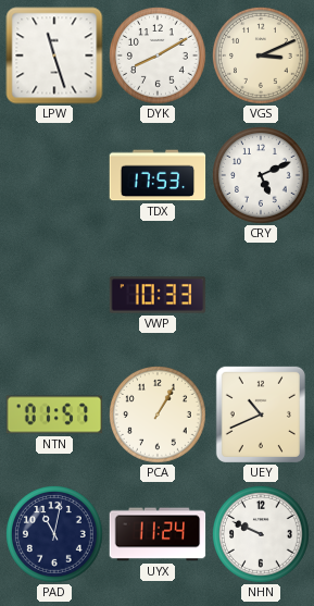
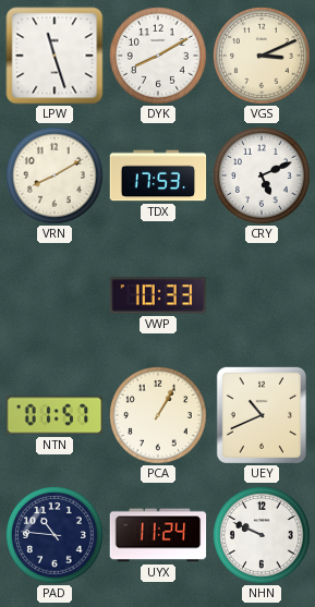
VRN: none -> 8:10 (56, 177)
PAD: 11:02 -> 10:46 (56, 536)
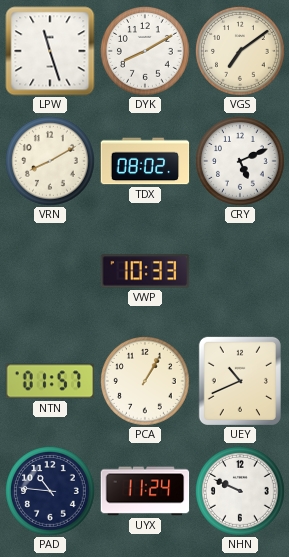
VGS: 3:11 -> 7:09 (241, 52)
TDX: 17:53 -> 08:02 (145, 161)
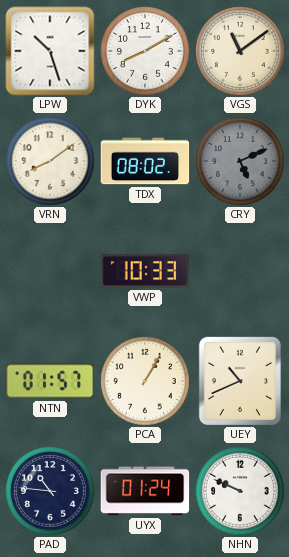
LPW: 11:27 -> 10:27 (50, 51)
VGS: 7:09 -> 11:09 (241, 52)
VRN: 8:10 -> 8:09 (51, 162)
CRY dial: white -> grey (241, 162)
UYX: 11:24 -> 01:24 (145, 491)
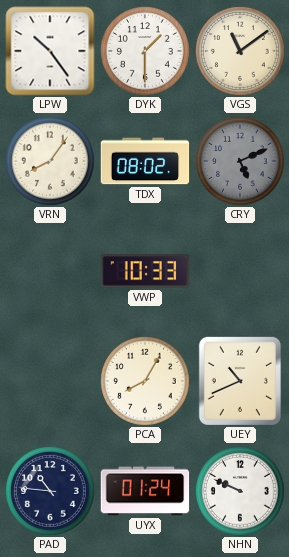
LPW: 10:27 -> 10:24 (50, 51)
DYK: 8:10 -> 1:30 (146, 52)
VRN: 8:09 -> 8:06 (51, 162)
NTN: 01:57 -> none (50, 381)
PCA: 1:05 -> 8:05 (146, 382)
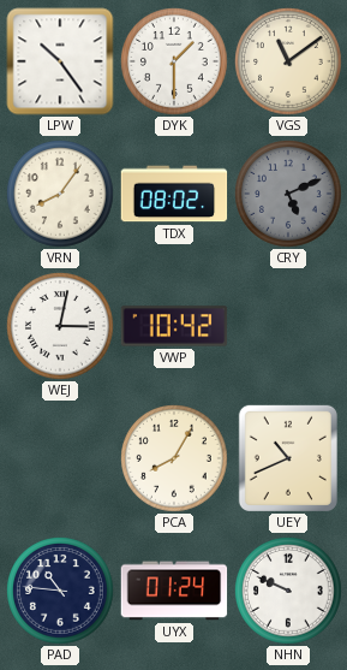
WEJ: none -> 3:02 (61, 327)
VWP: 10:33 -> 10:42 (174, 326)
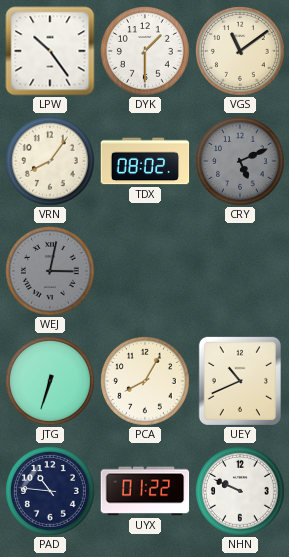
WEJ dial: white -> grey (51, 272)
VWP: 10:42 -> none (174, 326)
JTG: none -> 6:33 (51, 382)
UYX: 01:24 -> 01:22 (145, 491)
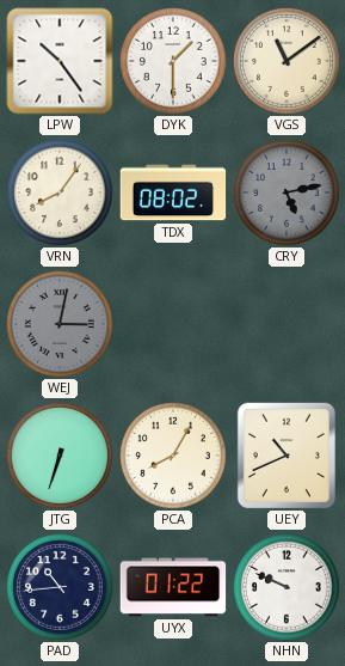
CRY: 5:11 -> 5:13 (288, 194)
PAD: 10:46 -> 10:44 (61, 588)
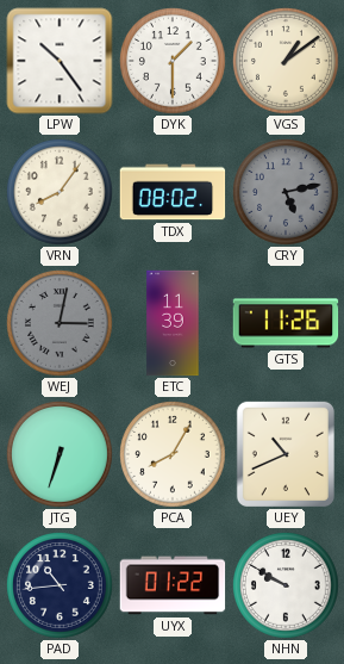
VGS: 11:09 -> 1:09 (287, 62)
ETC: none -> 11:39 (173, 323)
GTS: none -> 11:26 (286, 323)
NHN: 9:49 -> 9:50 (287, 587)
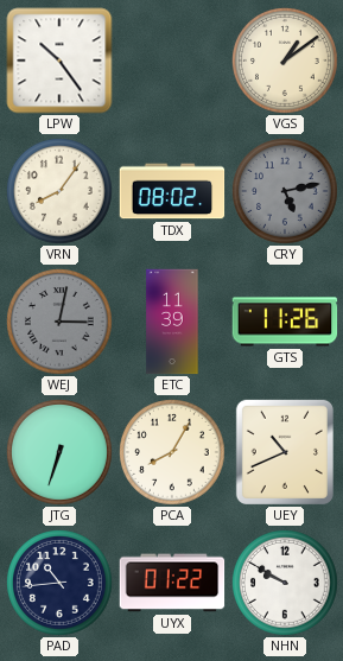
DYK: 1:30 -> none (174, 62)
